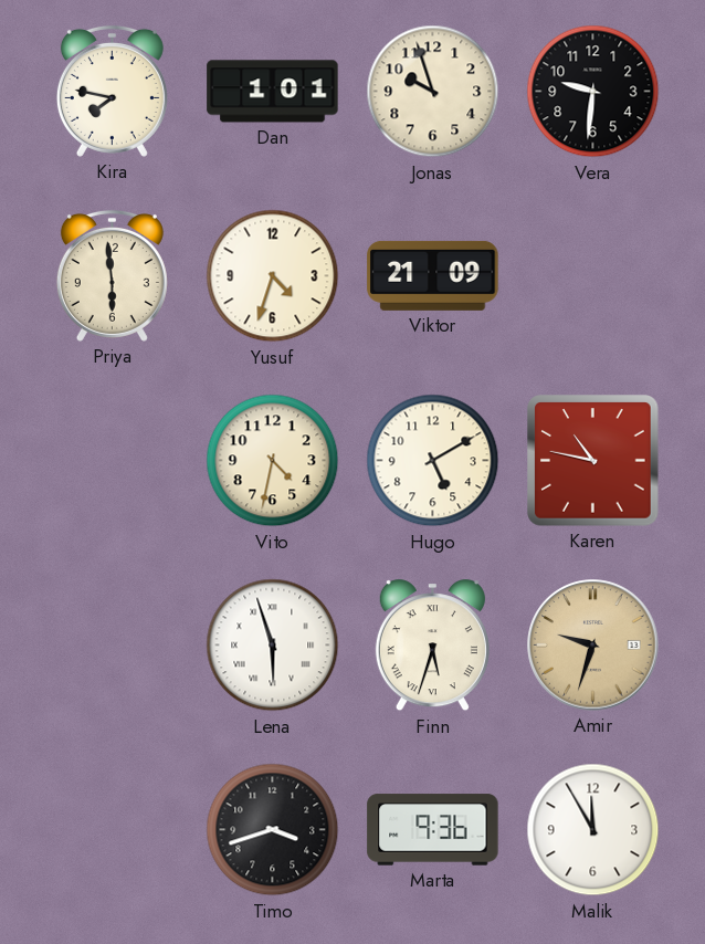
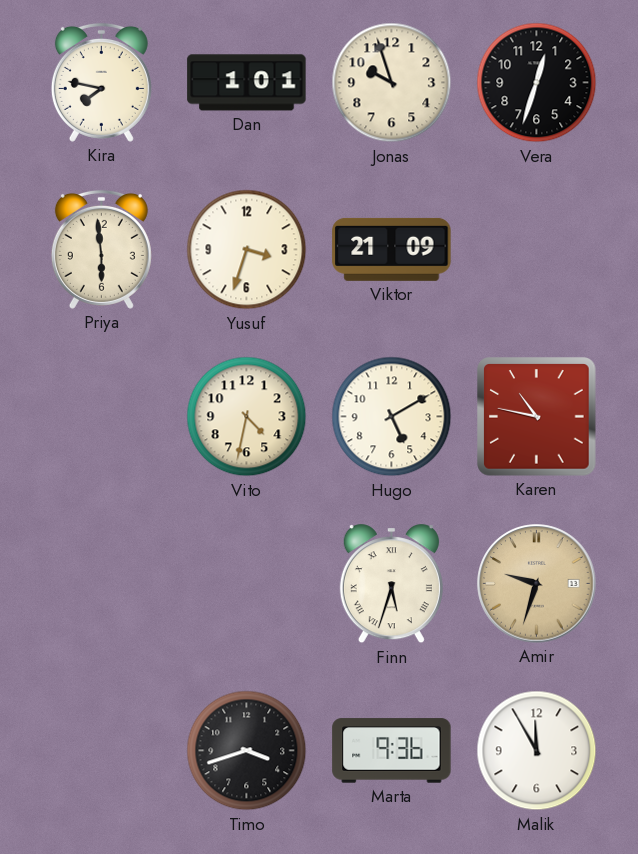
Vera: 9:31 -> 12:33 (537, 83)
Yusuf: 4:33 -> 3:33 (247, 250)
Lena: 5:57 -> none (273, 646)
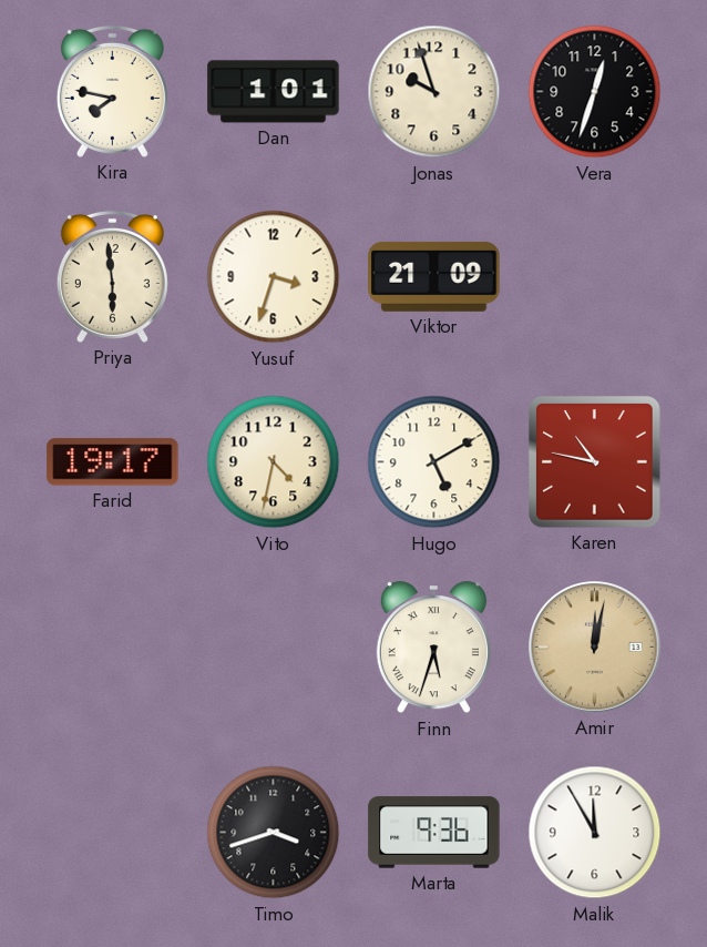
Farid: none -> 19:17 (113, 462)
Amir: 9:33 -> 12:02 (595, 648)
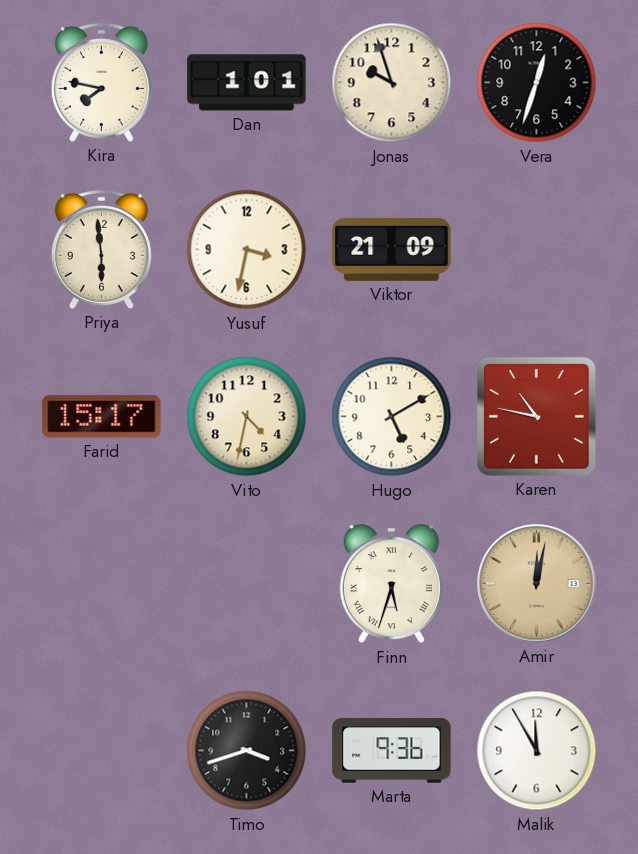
Yusuf: 3:33 -> 3:32 (247, 250)
Farid: 19:17 -> 15:17 (102, 417)
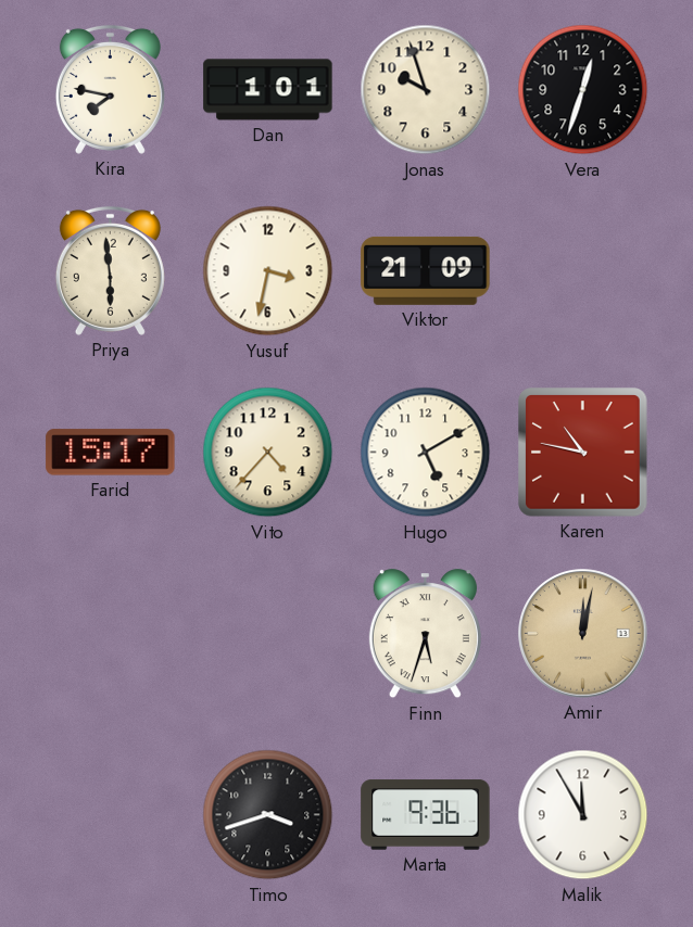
Vito: 4:32 -> 4:37 (268, 453)
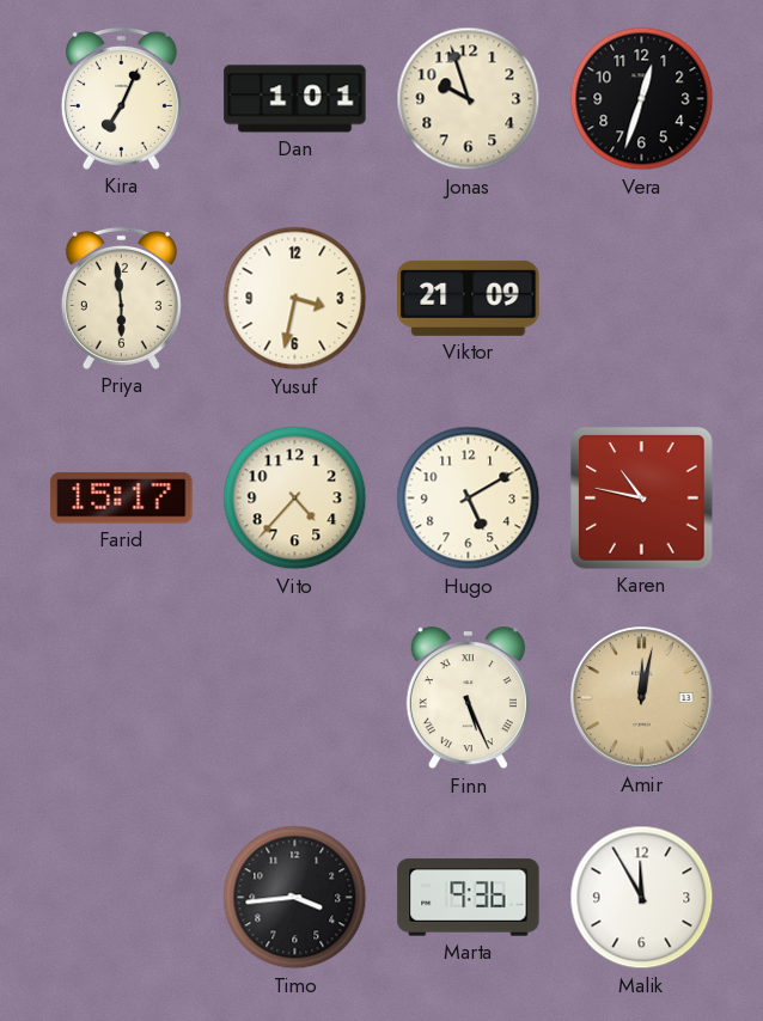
Kira: 7:47 -> 7:04 (121, 98)
Finn: 5:33 -> 5:26 (468, 698)
Timo: 3:42 -> 3:44 (295, 898)
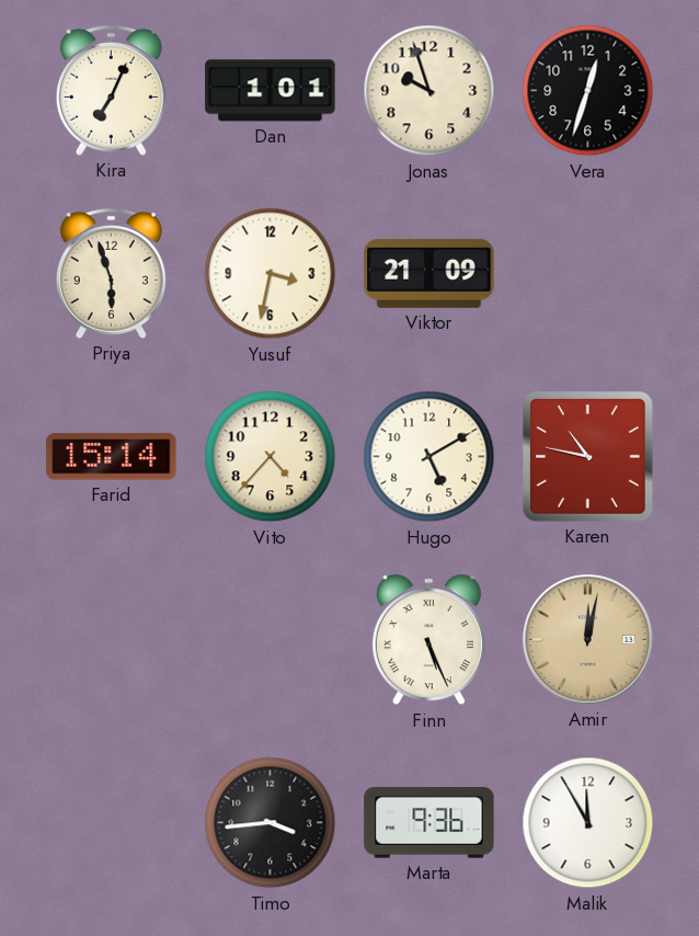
Priya: 5:59 -> 5:57 (111, 273)
Farid: 15:17 -> 15:14 (112, 457)
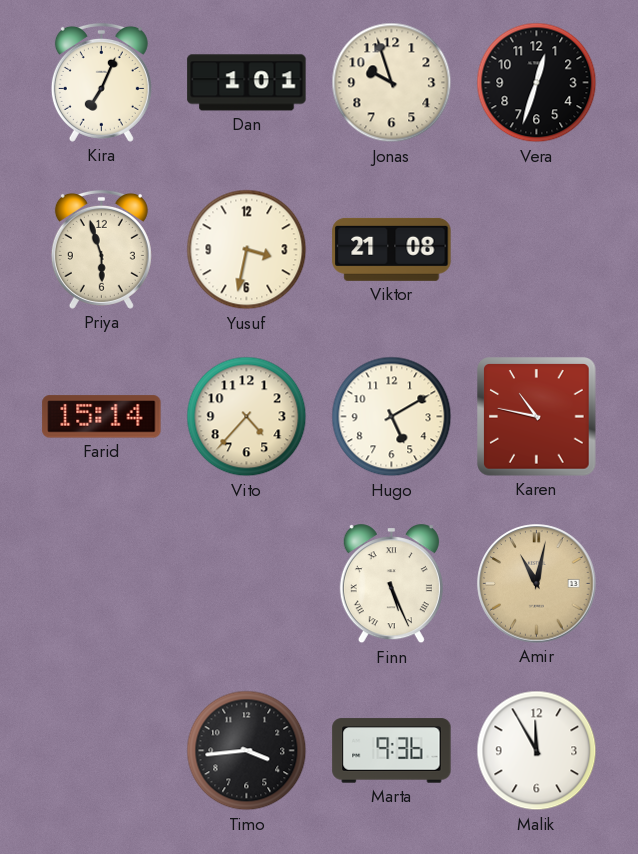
Viktor: 21:09 -> 21:08 (392, 249)
Amir: 12:02 -> 11:02 (537, 584)
